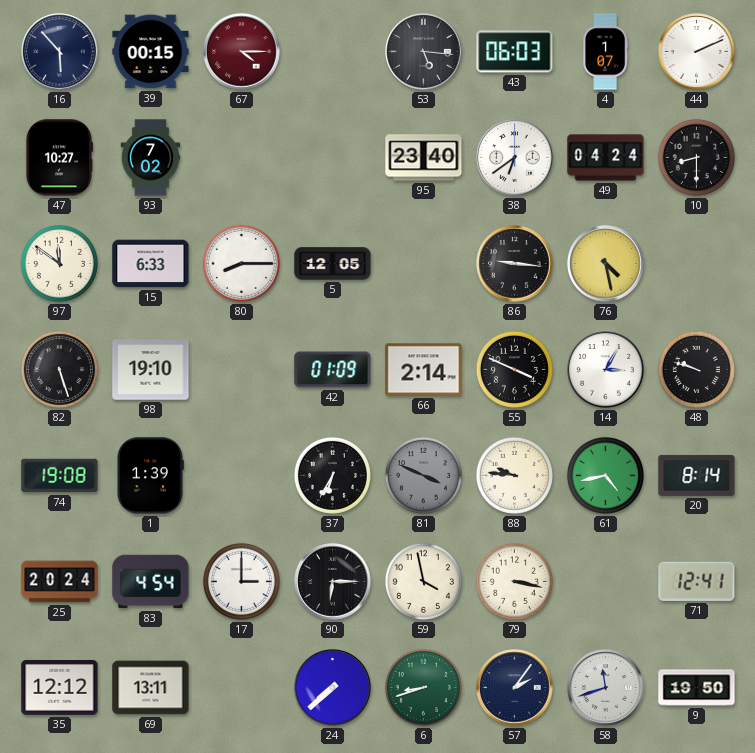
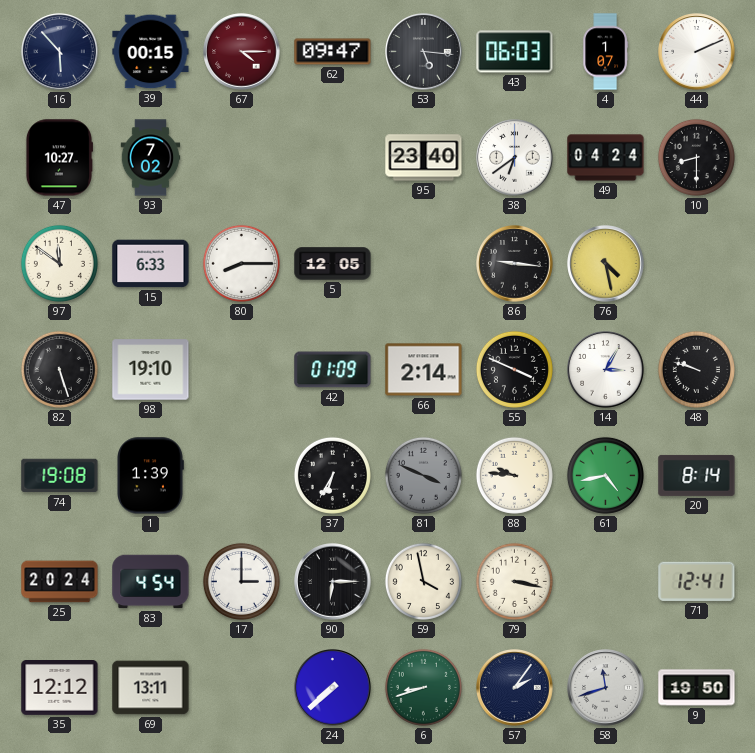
62: none -> 09:47 (333, 52)
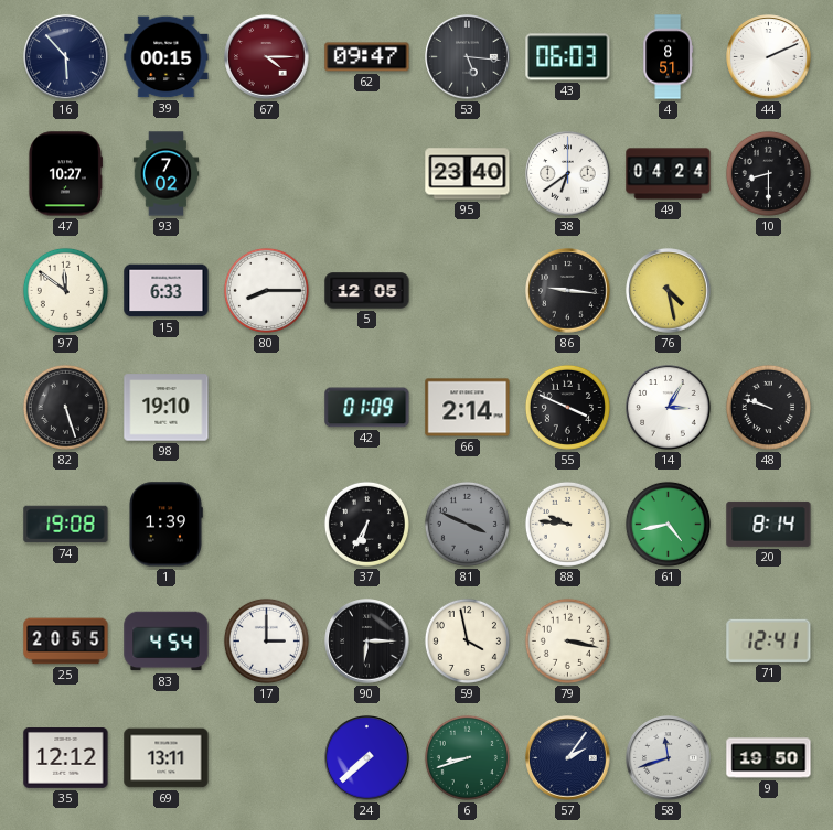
4: 1:07 -> 8:51 (669, 57)
25: 20:24 -> 20:55 (66, 642)
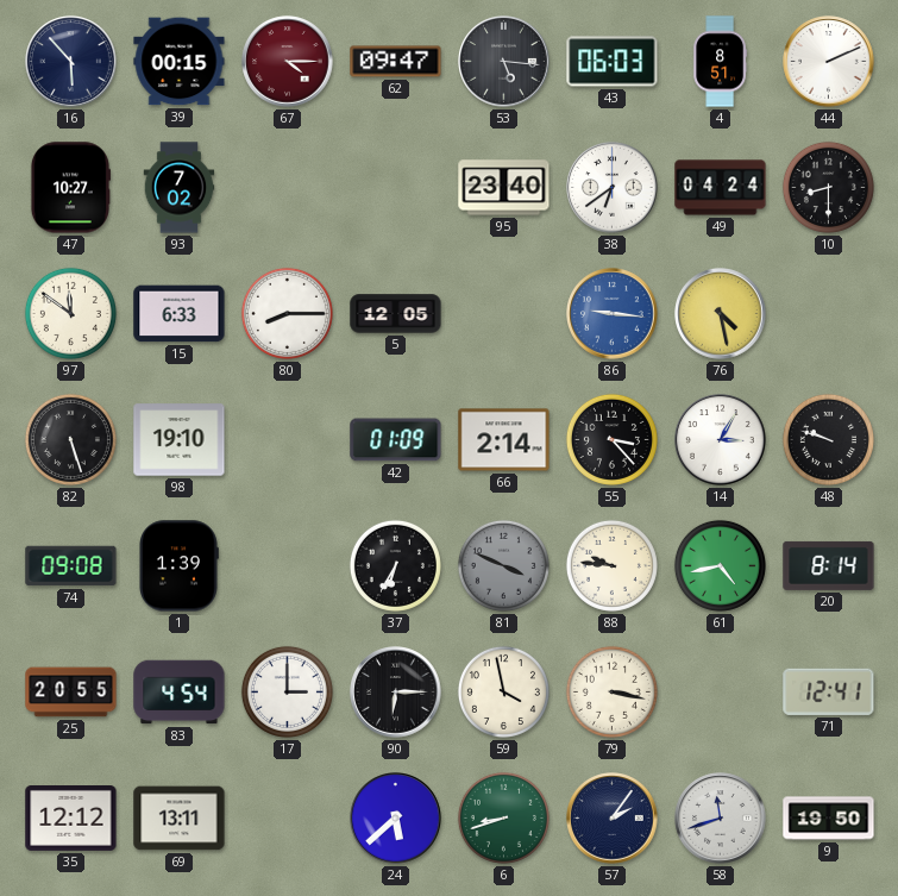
86 dial: black -> blue (613, 314)
55: 3:49 -> 3:23 (611, 439)
74: 19:08 -> 09:08 (71, 566)
24: 7:38 -> 5:38 (396, 819)
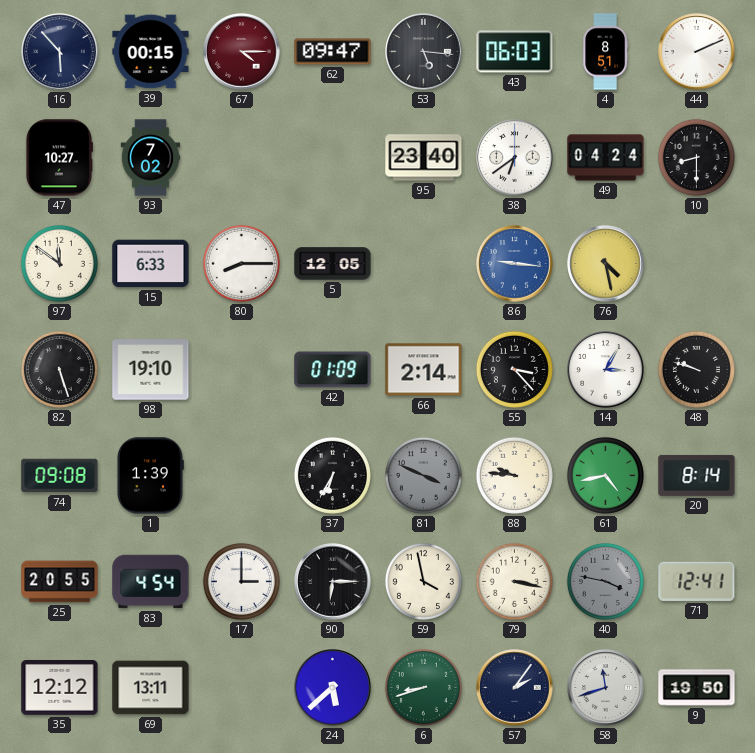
40: none -> 3:47 (605, 581)
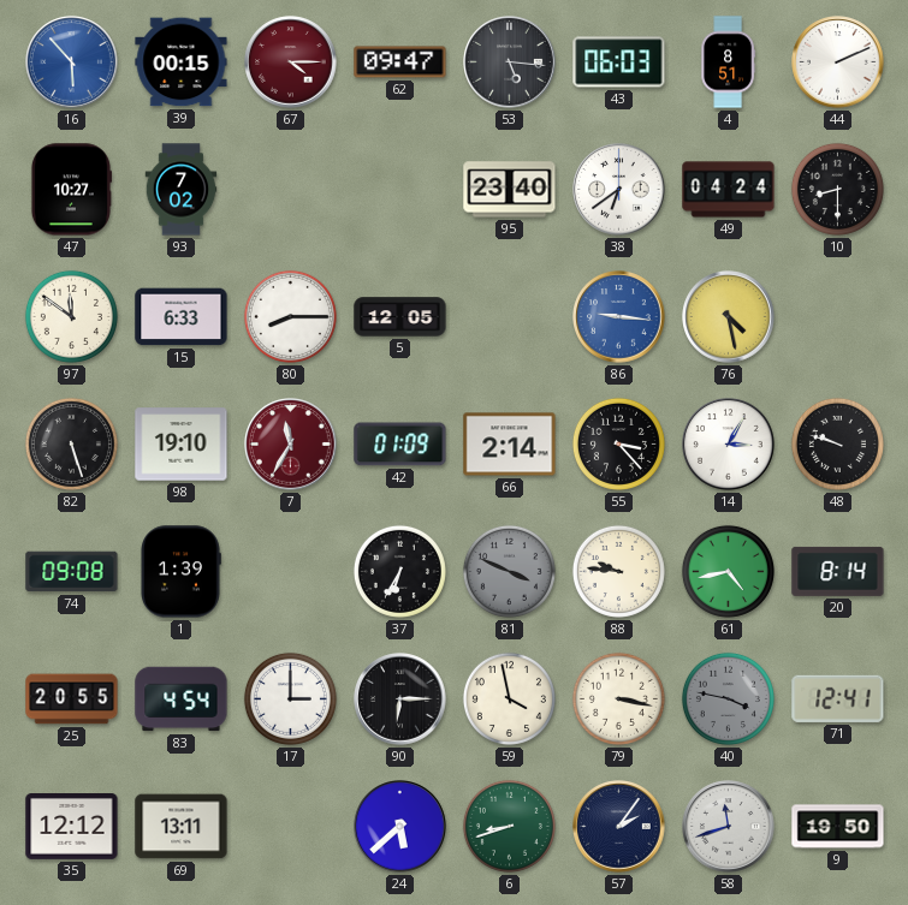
16 dial: navy -> blue (72, 62)
7: none -> 11:35 (291, 445)
